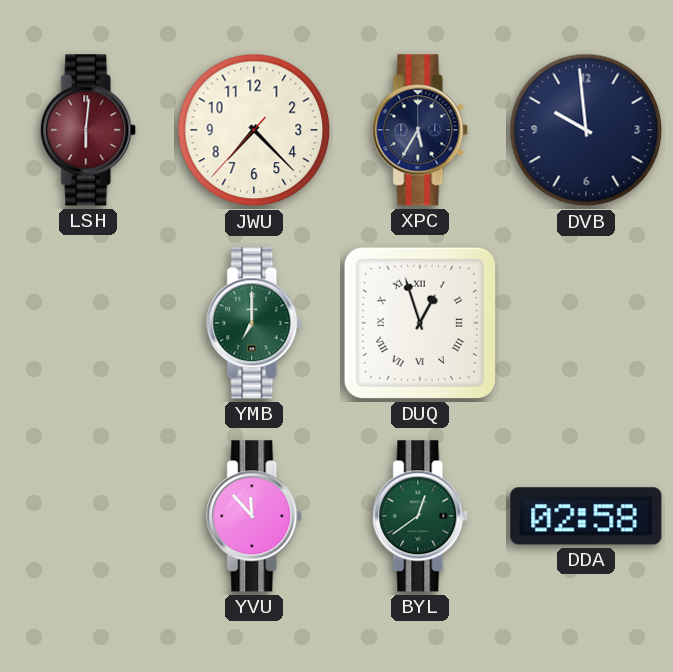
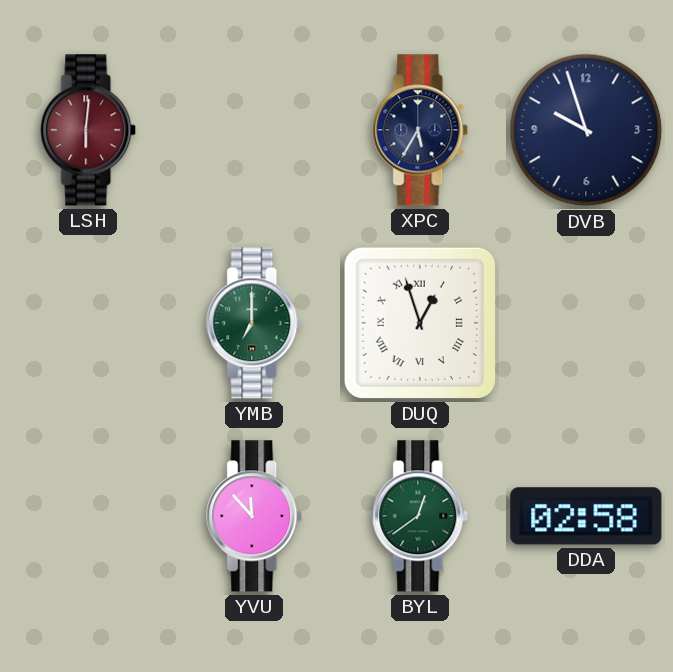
JWU: 7:22 -> none (254, 130)
DVB: 9:59 -> 9:57 (586, 130)
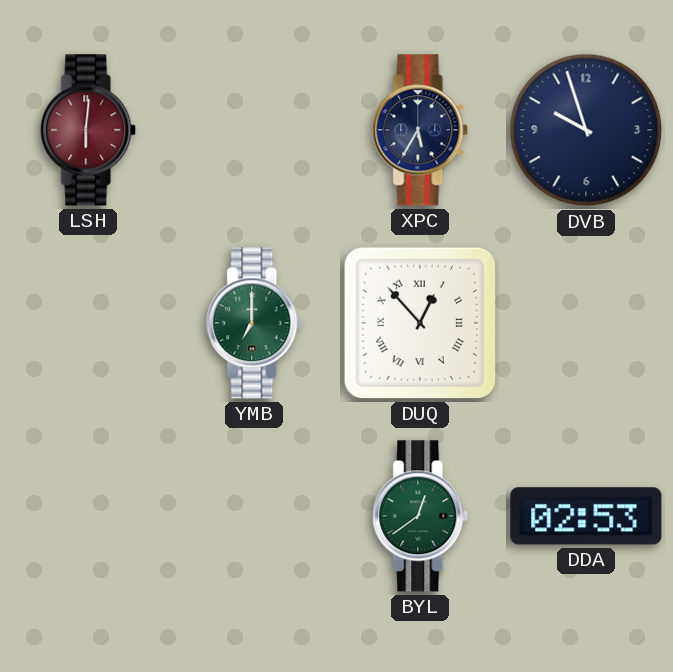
DUQ: 12:57 -> 12:53 (420, 323)
YVU: 11:53 -> none (255, 516)
DDA: 02:58 -> 02:53 (586, 516)
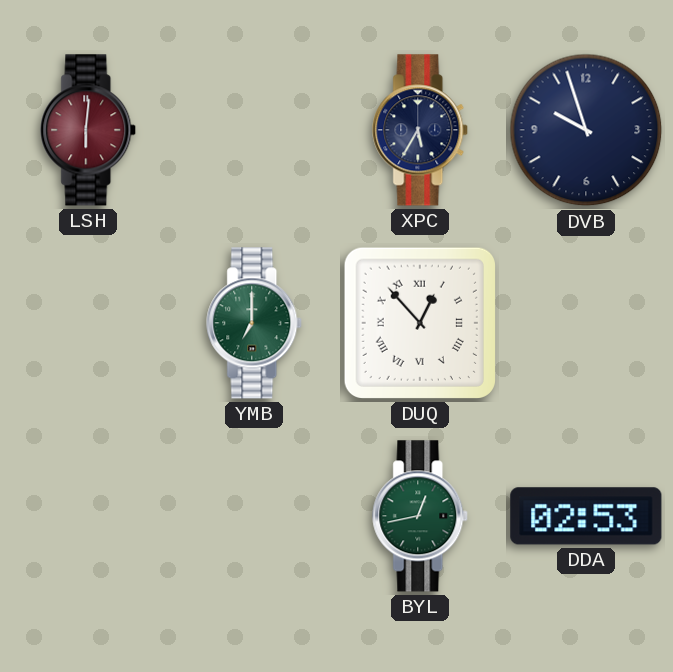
BYL: 12:39 -> 12:43 (421, 516)
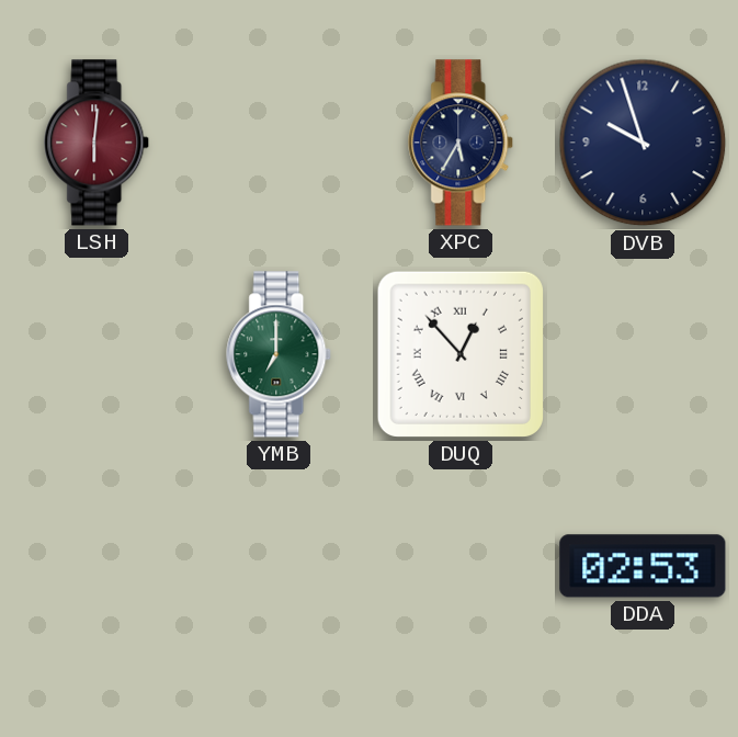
BYL: 12:43 -> none (421, 516)
